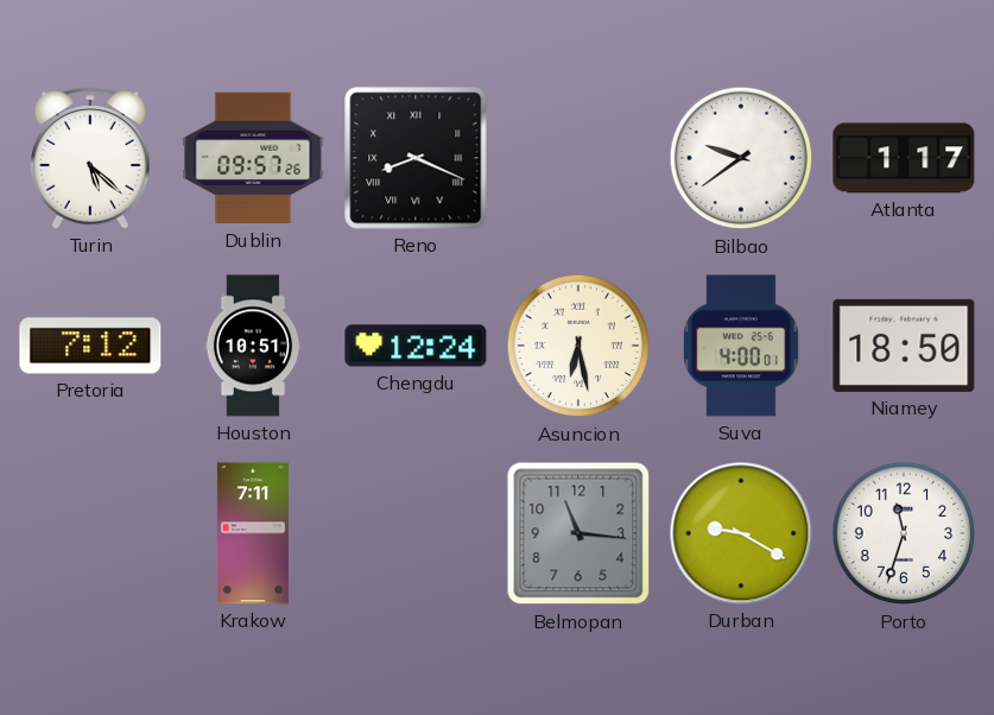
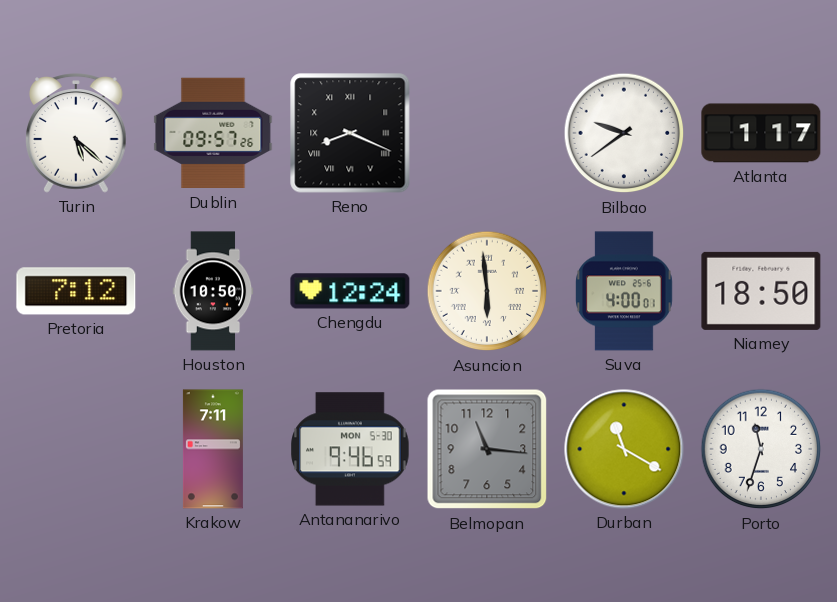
Houston: 10:51 -> 10:50 (213, 291)
Asuncion: 6:28 -> 5:59 (487, 291)
Antananarivo: none -> 9:46 (350, 449)
Durban: 9:20 -> 11:20 (624, 449)
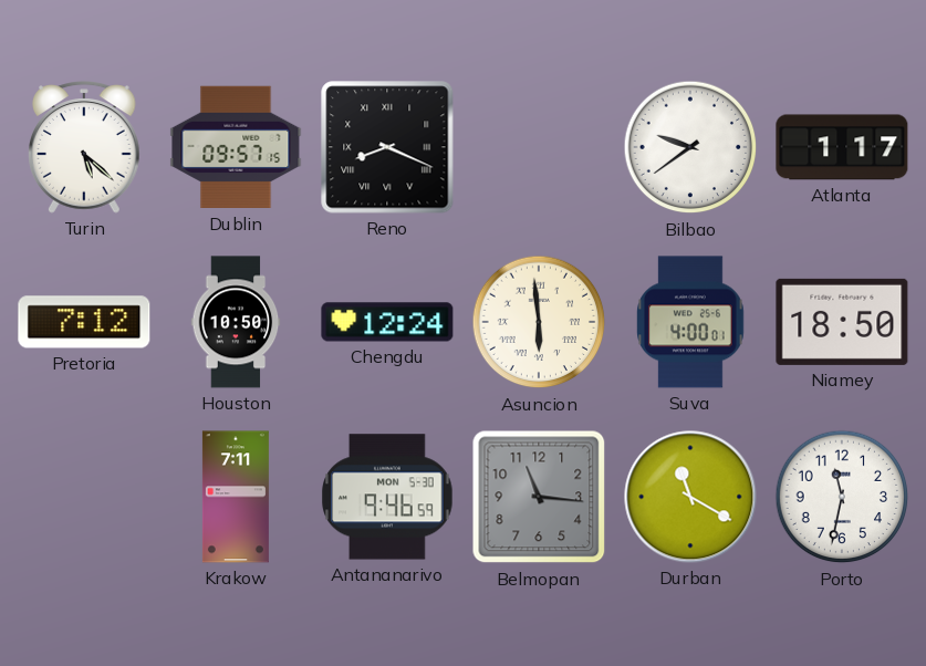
Dublin: 09:57:26 -> 09:57:15 (236, 147)
Porto: 11:33 -> 11:32 (842, 497)
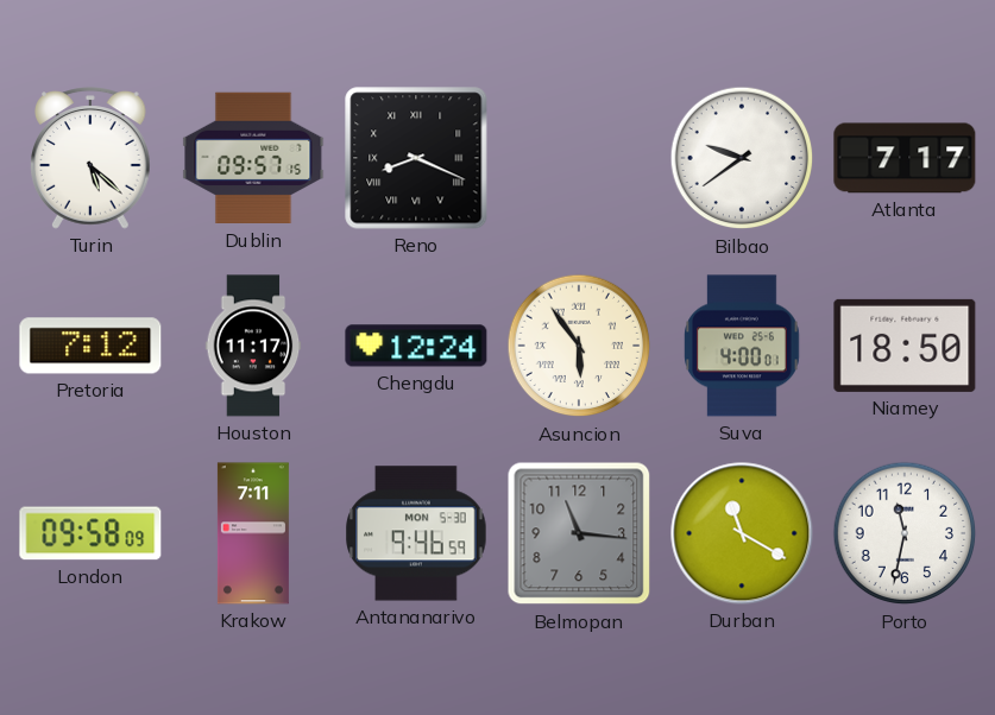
Atlanta: 1:17 -> 7:17 (905, 158)
Houston: 10:50 -> 11:17 (253, 346)
Asuncion: 5:59 -> 5:54 (579, 346)
London: none -> 09:58 (90, 533)
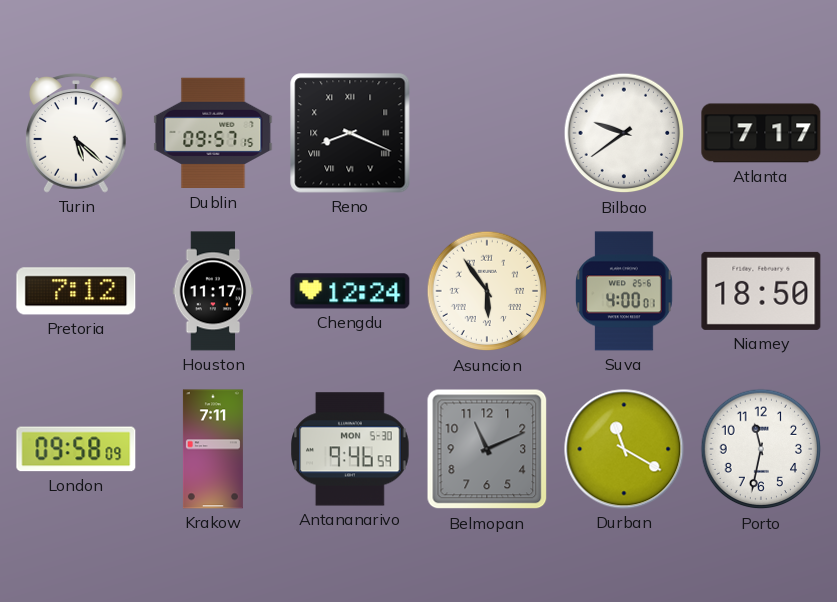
Belmopan: 11:16 -> 11:11 (487, 449)
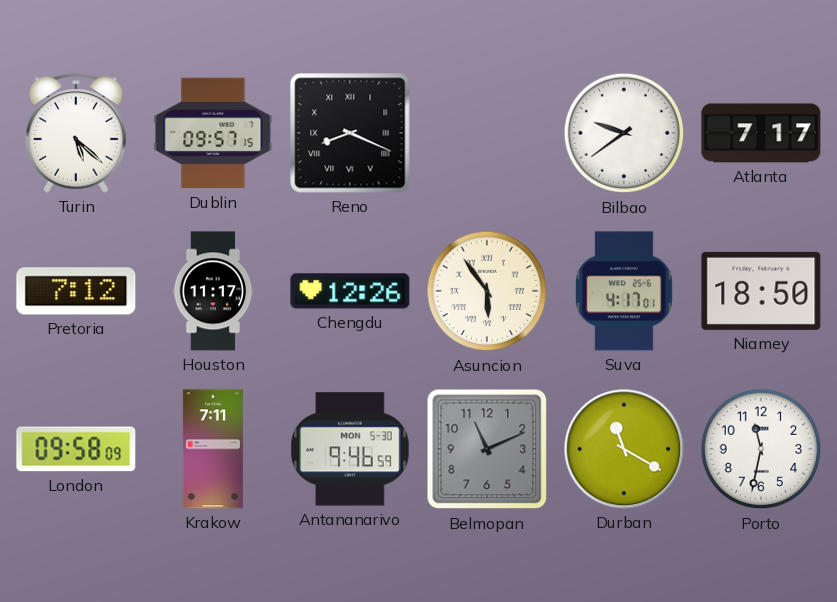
Chengdu: 12:24 -> 12:26 (350, 291)
Suva: 4:00 -> 4:17 (625, 291)
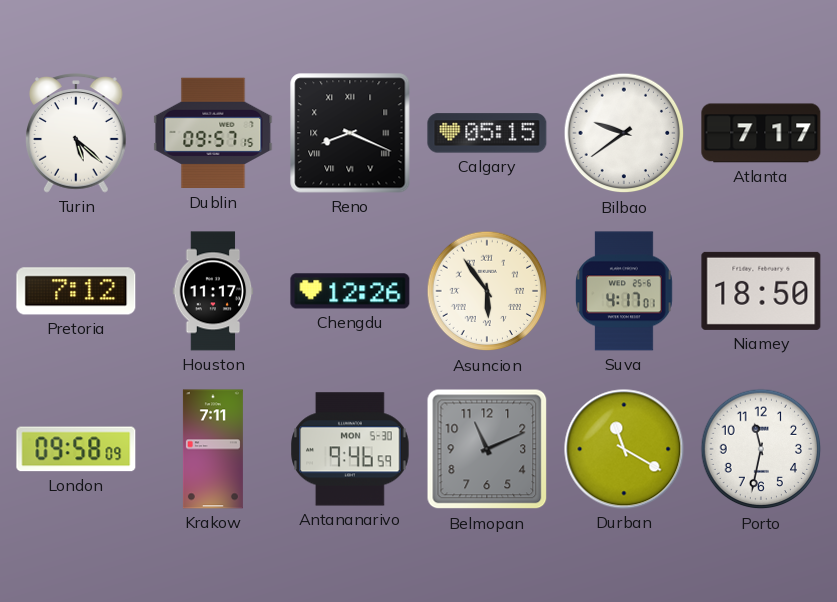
Calgary: none -> 05:15 (487, 133)
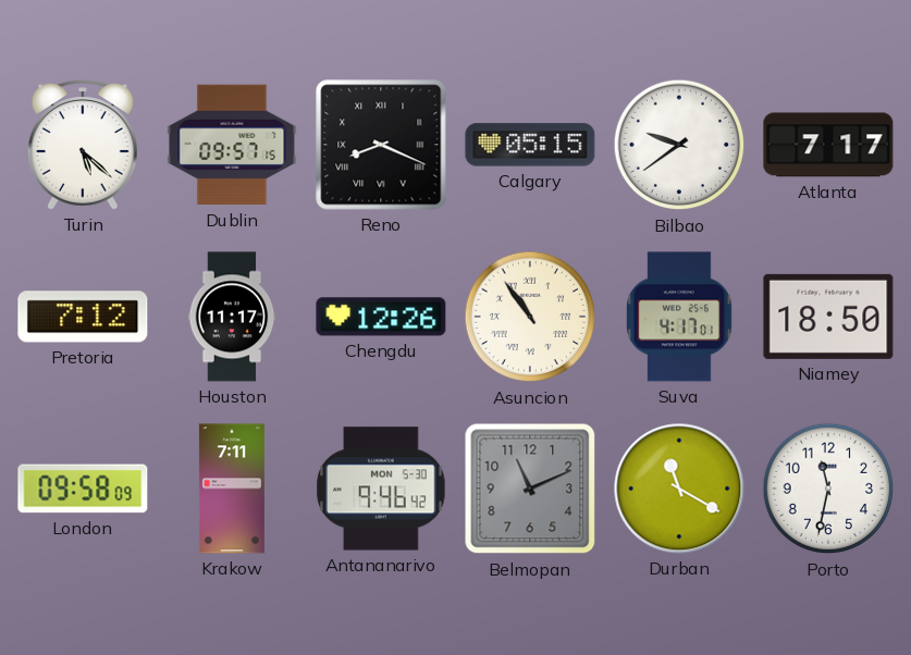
Asuncion: 5:54 -> 10:54 (530, 317)
Antananarivo: 9:46:59 -> 9:46:42 (381, 489)
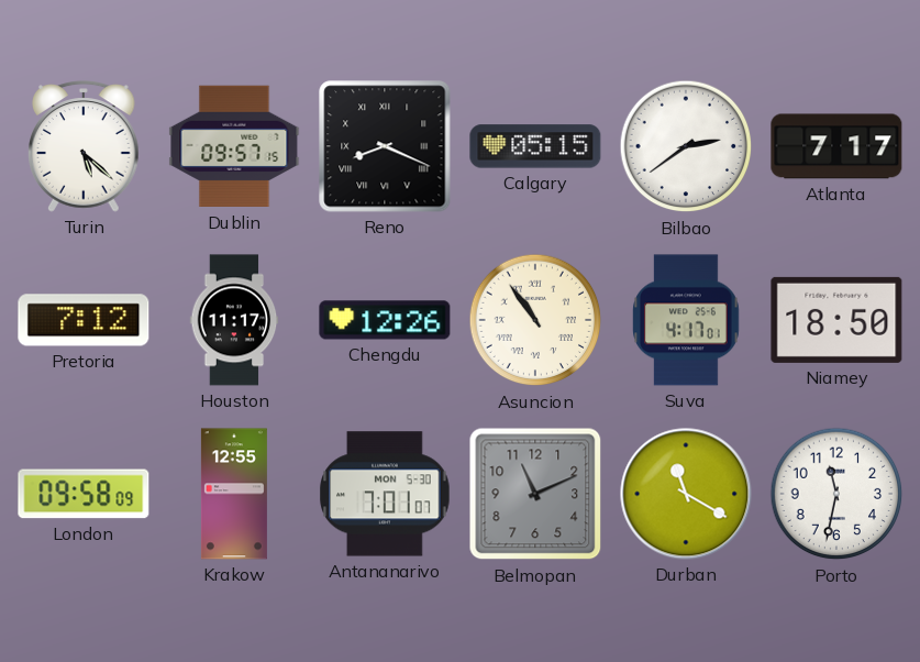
Bilbao: 9:39 -> 2:39 (686, 146)
Krakow: 7:11 -> 12:55 (234, 494)
Antananarivo: 9:46 -> 7:01 (385, 494)
